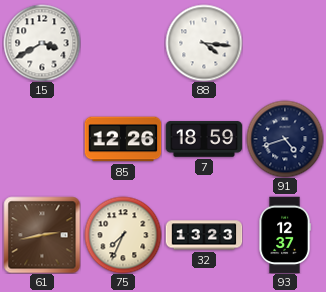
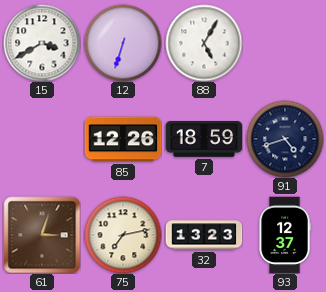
12: none -> 6:33 (123, 43)
88: 4:16 -> 5:05 (204, 43)
61: 2:43 -> 3:03 (42, 235)
75: 7:34 -> 7:13 (123, 235)
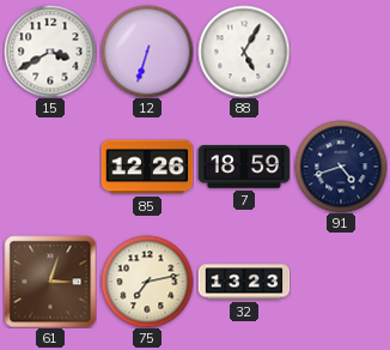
93: 12:37 -> none (285, 235)
